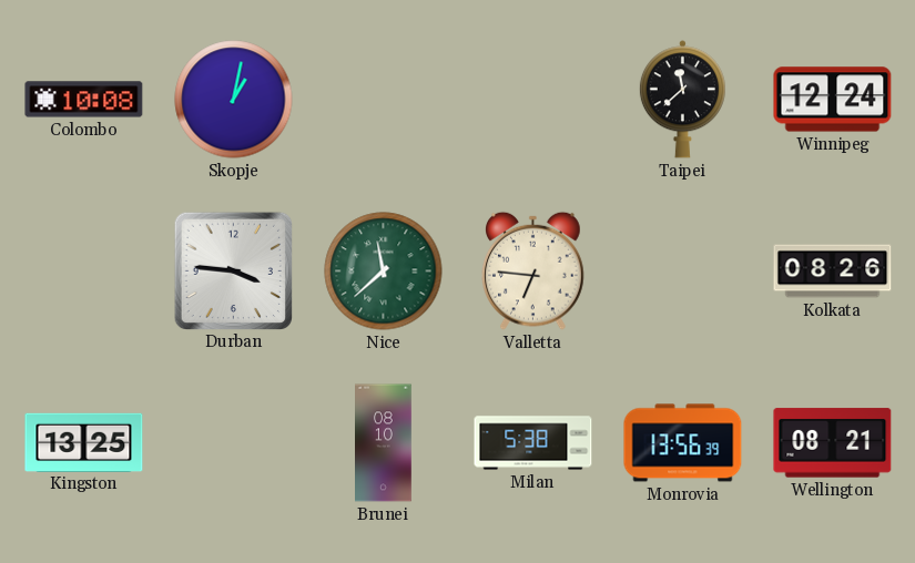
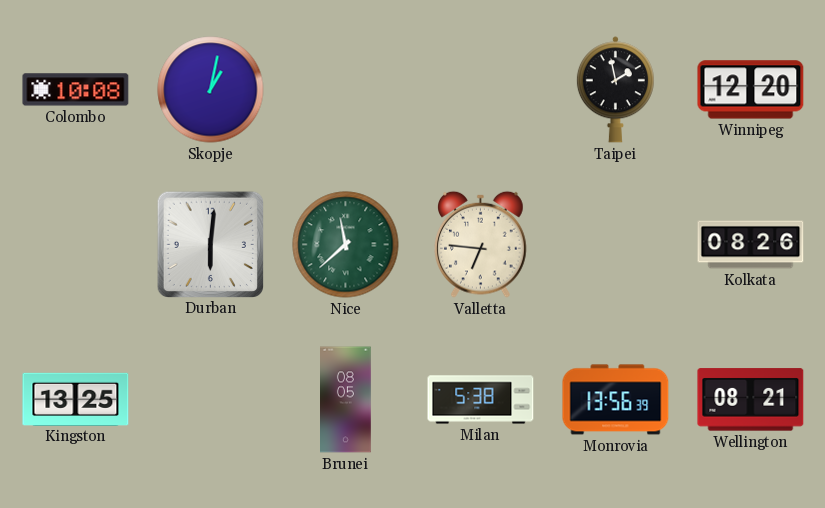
Taipei: 11:38 -> 1:58 (615, 90)
Winnipeg: 12:24 -> 12:20 (751, 90)
Durban: 3:46 -> 6:01 (210, 244)
Brunei: 08:10 -> 08:05 (346, 400)
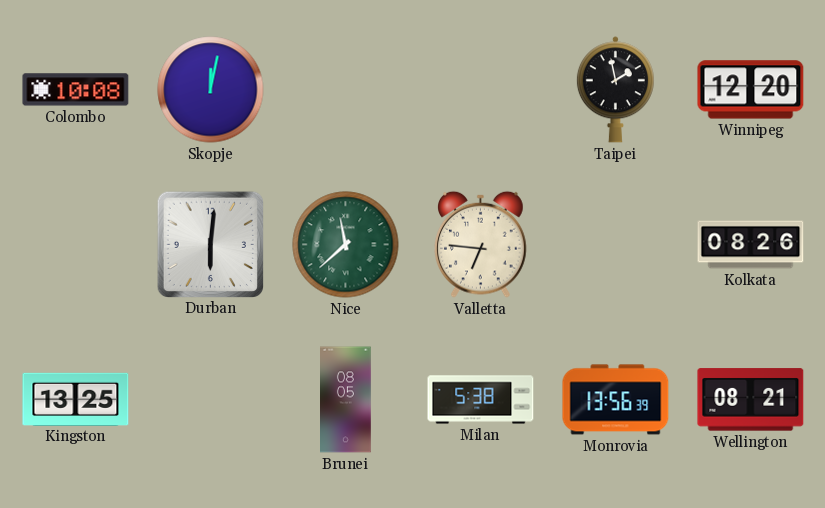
Skopje: 1:02 -> 12:02 (211, 90)
